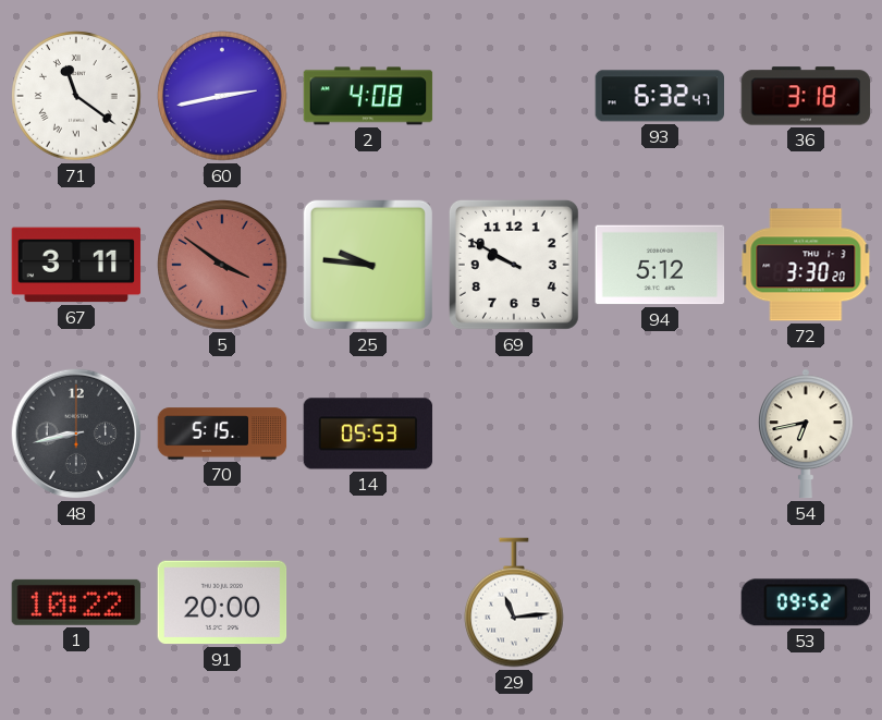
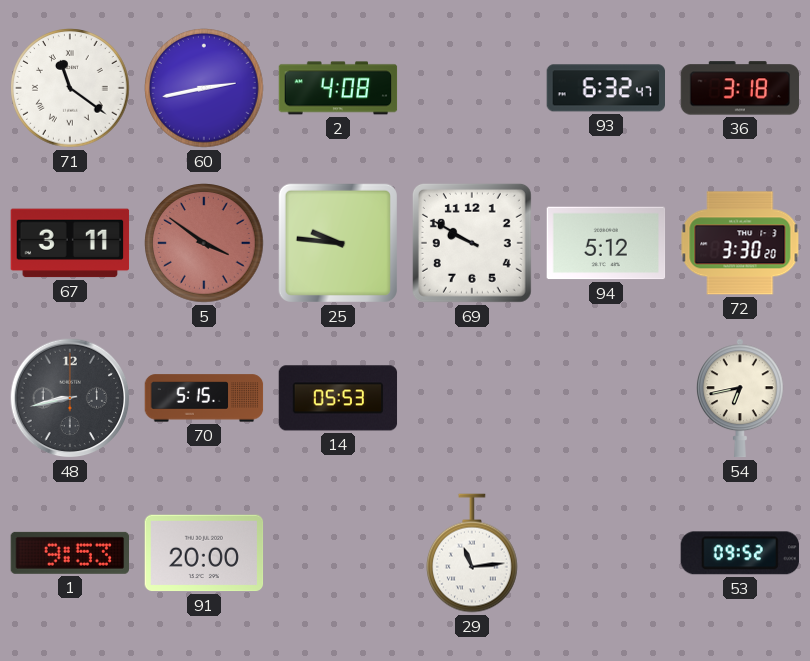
1: 10:22 -> 9:53 (69, 553)
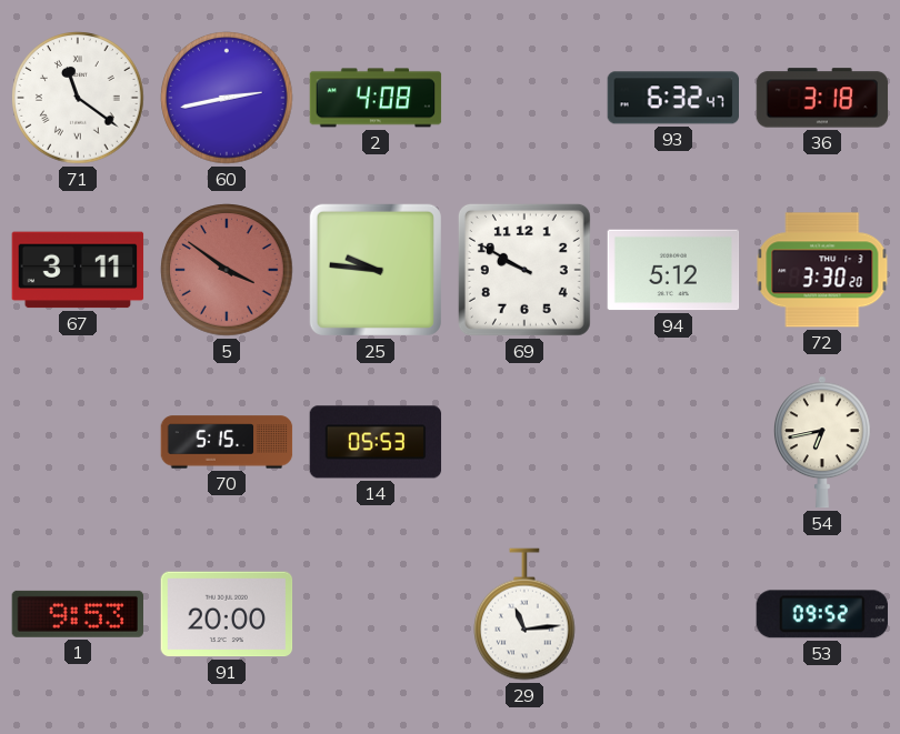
48: 8:43 -> none (70, 398)
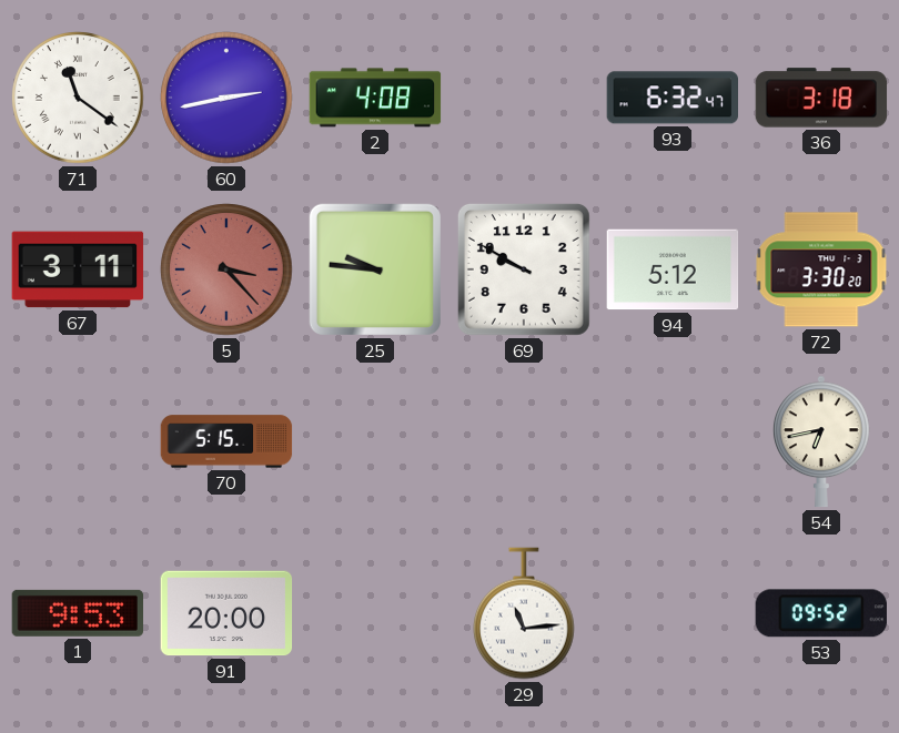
5: 3:51 -> 3:23 (226, 269)
14: 05:53 -> none (376, 442)
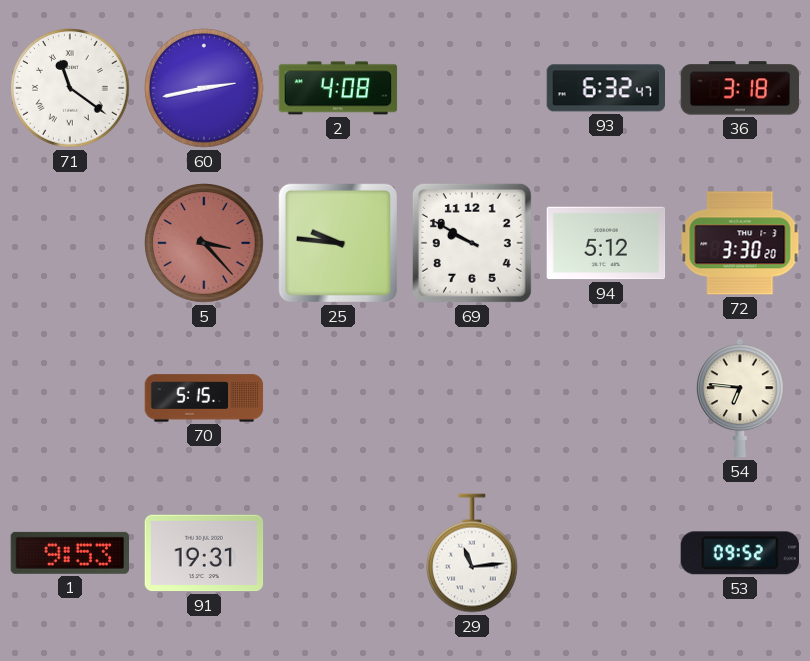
67: 3:11 -> none (78, 269)
54: 6:43 -> 6:46 (741, 398)
91: 20:00 -> 19:31 (204, 553)
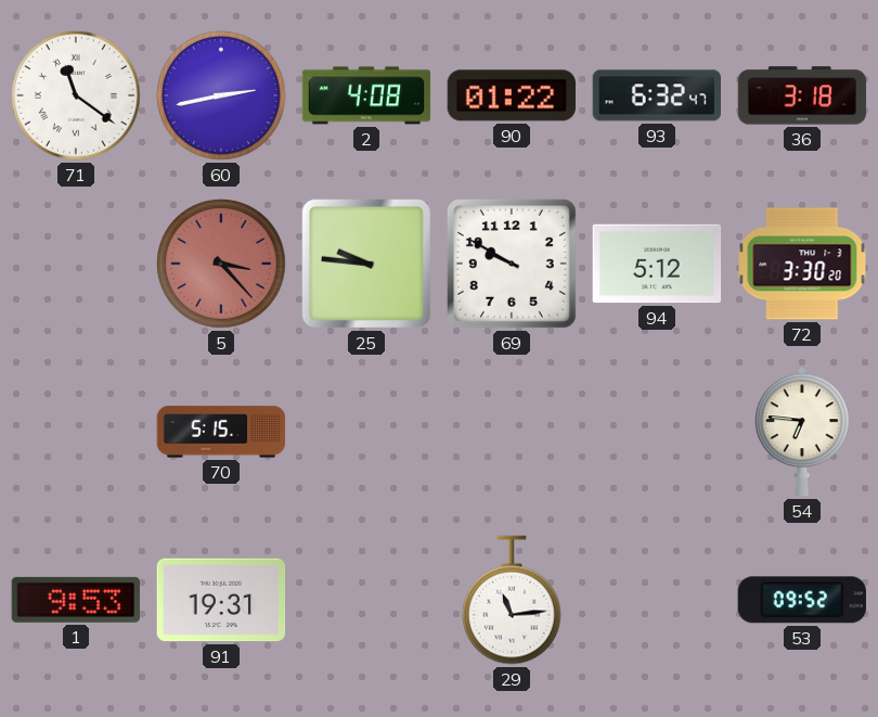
90: none -> 01:22 (511, 95)
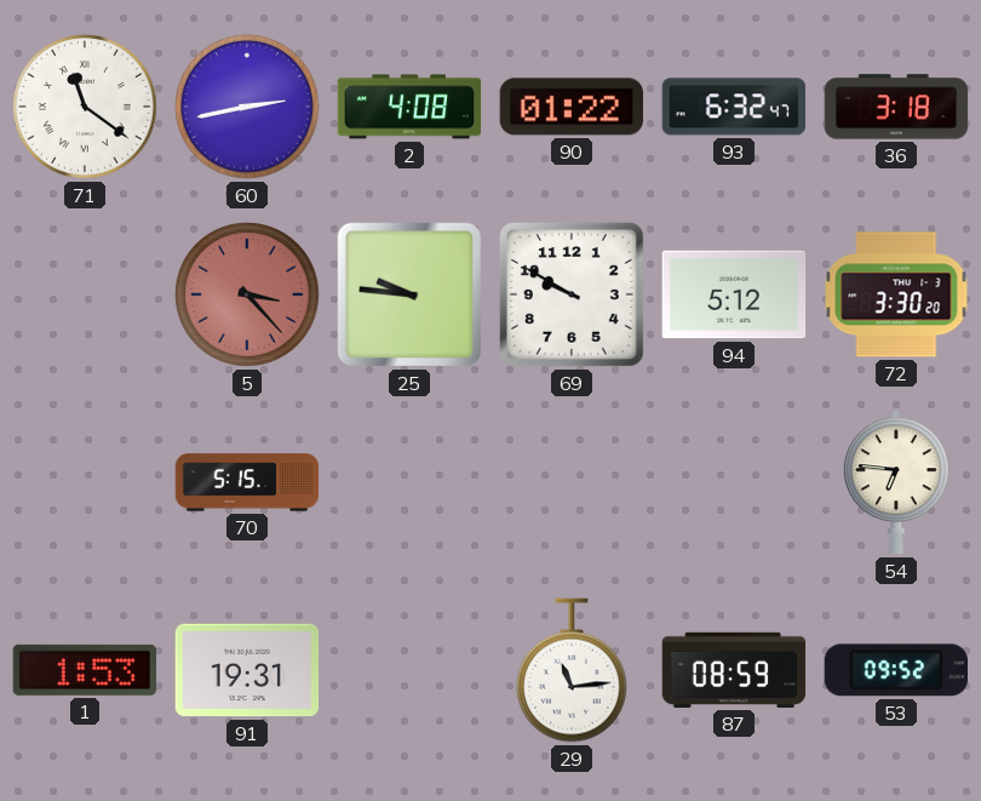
1: 9:53 -> 1:53 (84, 670)
87: none -> 08:59 (734, 670)
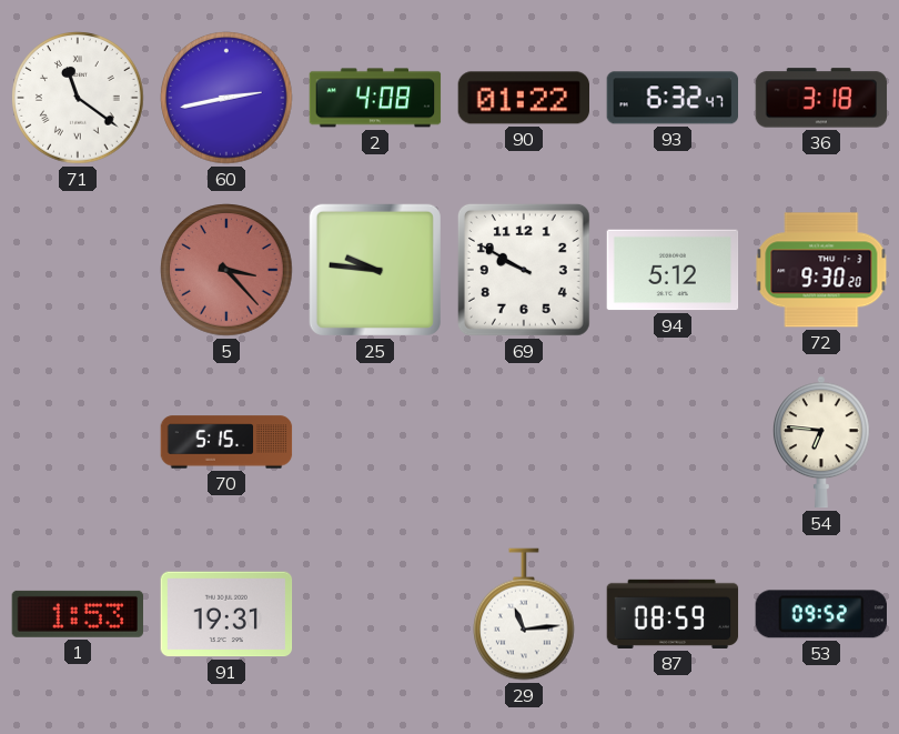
72: 3:30 -> 9:30 (821, 270)
